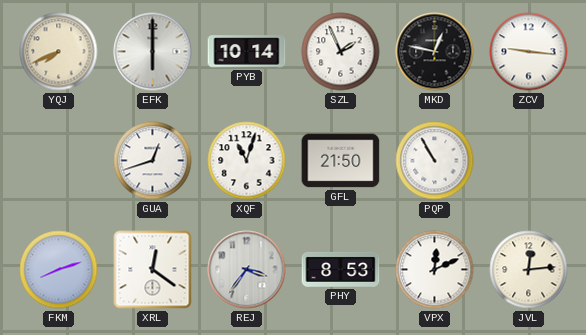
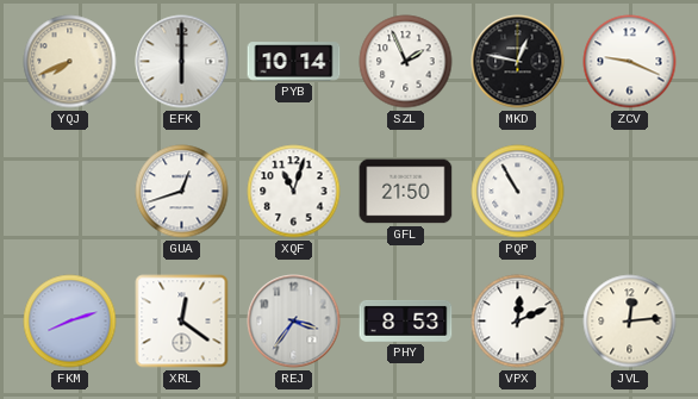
ZCV: 9:16 -> 9:19 (630, 62)
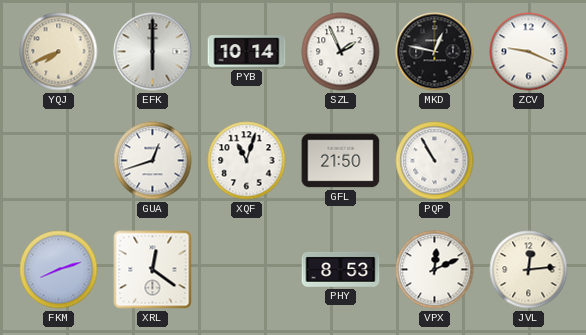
REJ: 3:36 -> none (294, 322)
